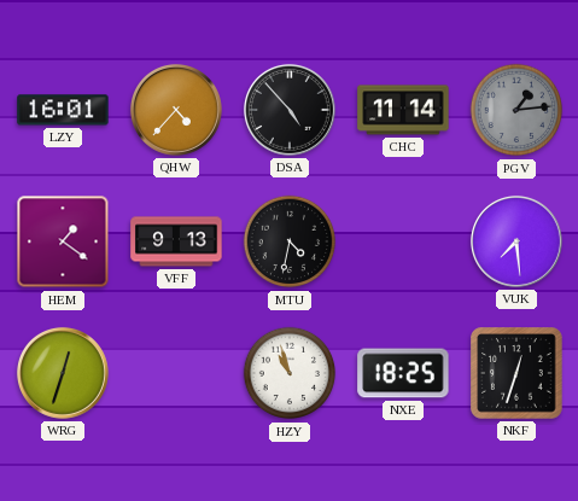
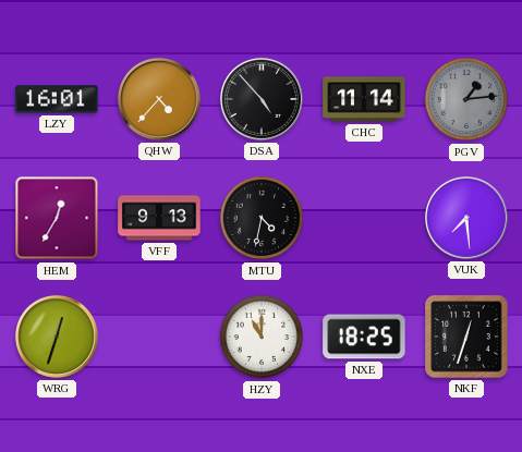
HEM: 1:21 -> 12:35 (57, 218)
HZY: 10:57 -> 11:00 (262, 337)
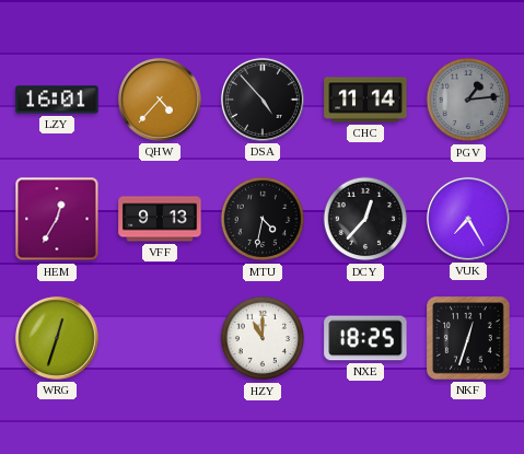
DCY: none -> 12:37 (365, 219)
VUK: 7:29 -> 7:25 (468, 219)
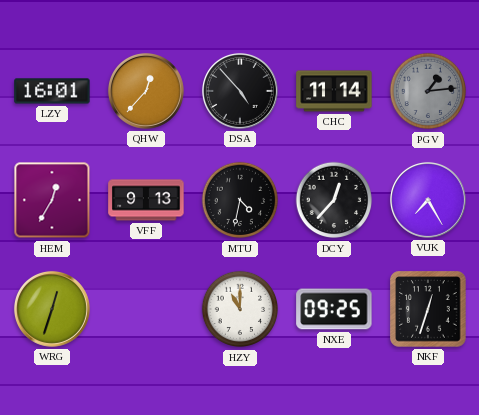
QHW: 4:37 -> 12:37 (146, 91)
NXE: 18:25 -> 09:25 (334, 309)
